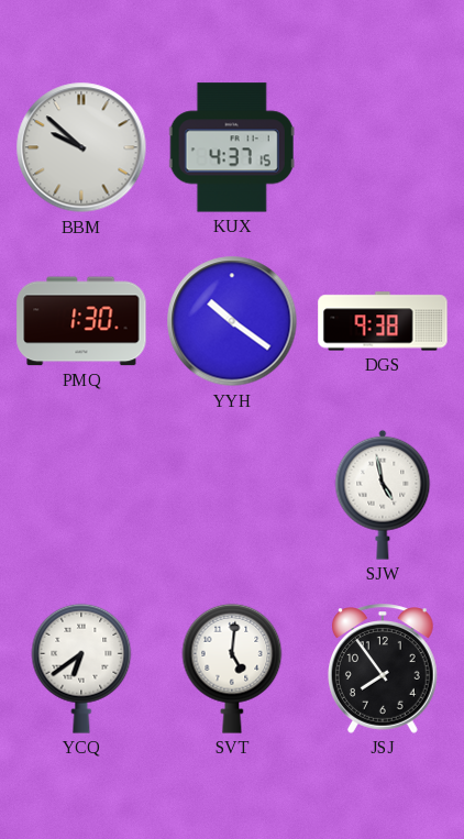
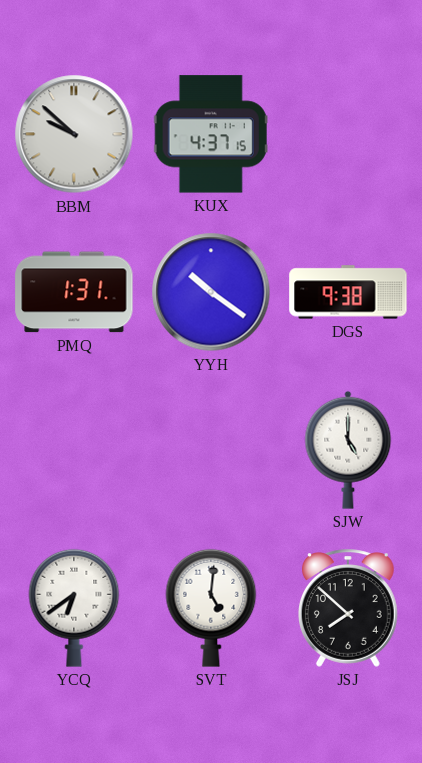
PMQ: 1:30 -> 1:31 (74, 292)
SJW: 4:58 -> 5:00 (348, 450)
JSJ: 7:54 -> 7:52 (349, 608)
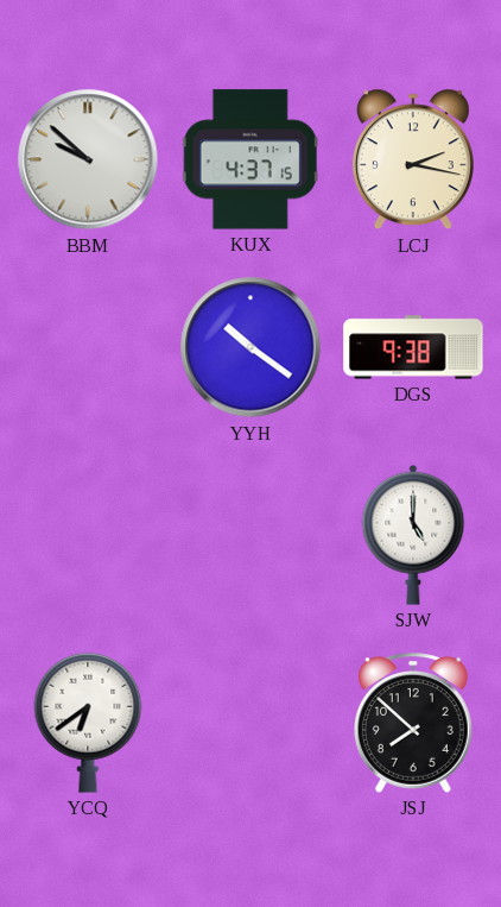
LCJ: none -> 2:17 (413, 159)
PMQ: 1:31 -> none (74, 292)
SVT: 5:01 -> none (211, 608)
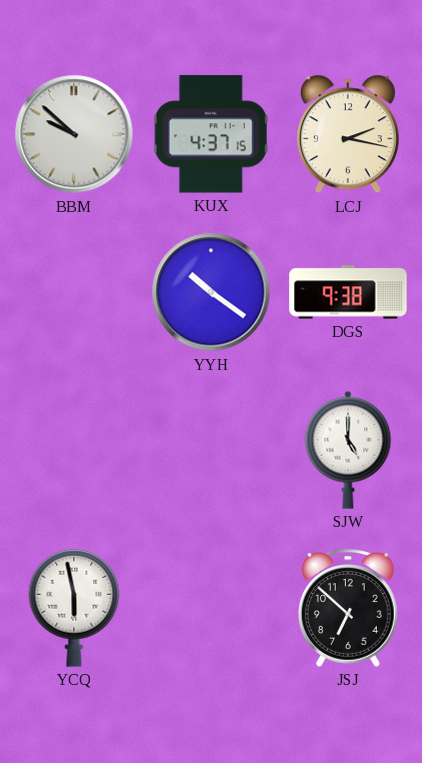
YCQ: 6:39 -> 5:58 (74, 608)
JSJ: 7:52 -> 6:52 (349, 608)
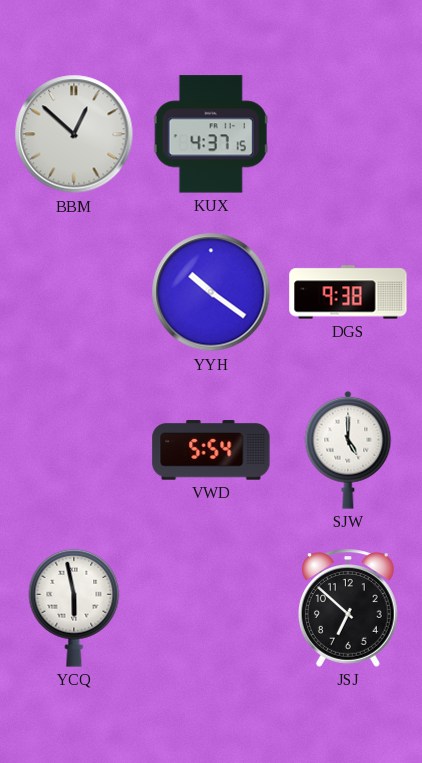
BBM: 9:52 -> 12:52 (74, 134)
LCJ: 2:17 -> none (348, 134)
VWD: none -> 5:54 (211, 450)
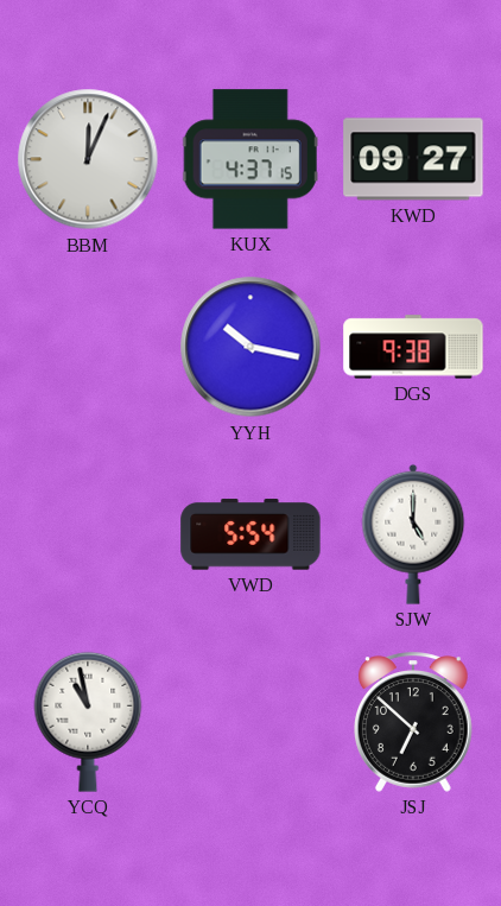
BBM: 12:52 -> 12:04 (88, 159)
KWD: none -> 09:27 (413, 159)
YYH: 10:21 -> 10:17 (251, 347)
YCQ: 5:58 -> 10:58 (88, 722)
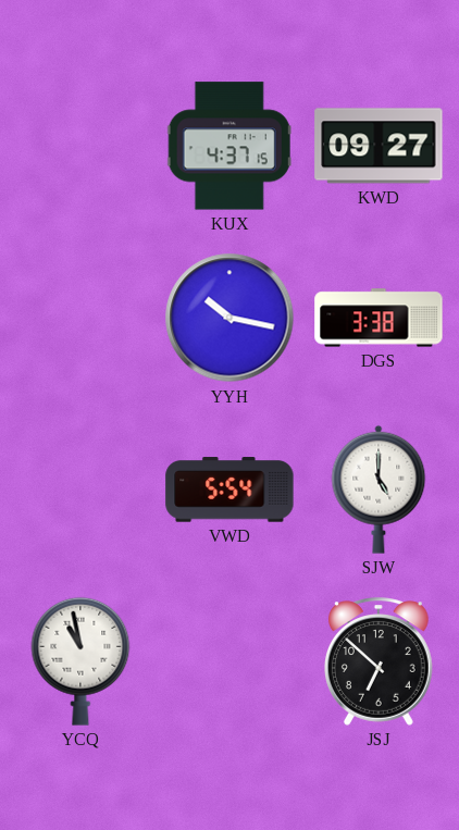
BBM: 12:04 -> none (88, 159)
DGS: 9:38 -> 3:38 (379, 318)
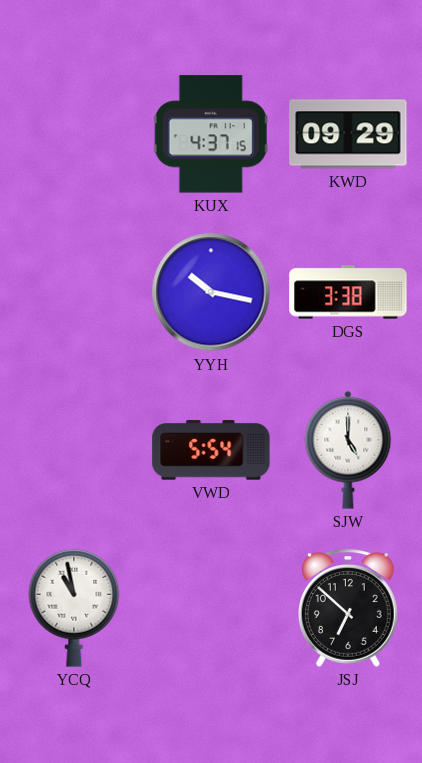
KWD: 09:27 -> 09:29 (348, 134)
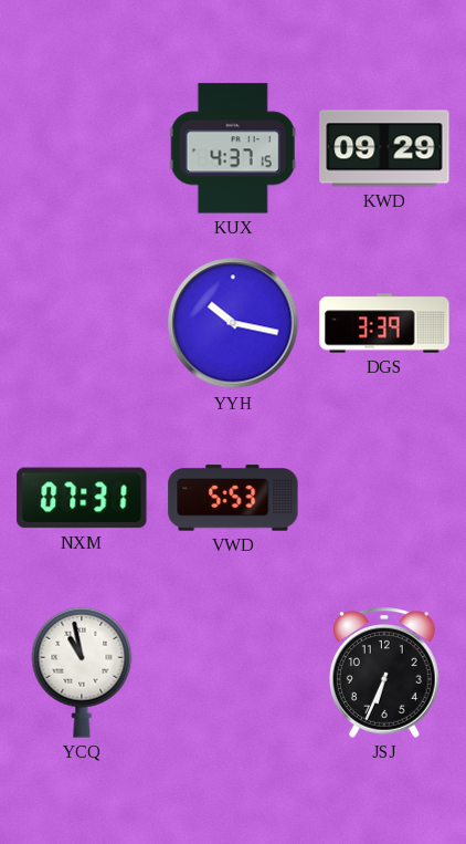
DGS: 3:38 -> 3:39 (384, 323)
NXM: none -> 07:31 (82, 498)
VWD: 5:54 -> 5:53 (233, 498)
SJW: 5:00 -> none (348, 450)
JSJ: 6:52 -> 6:34 (385, 673)
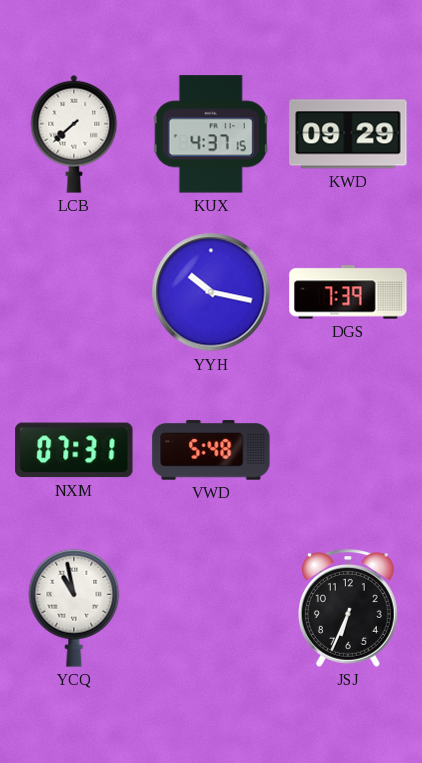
LCB: none -> 7:38 (74, 134)
DGS: 3:39 -> 7:39 (348, 292)
VWD: 5:53 -> 5:48 (211, 450)
